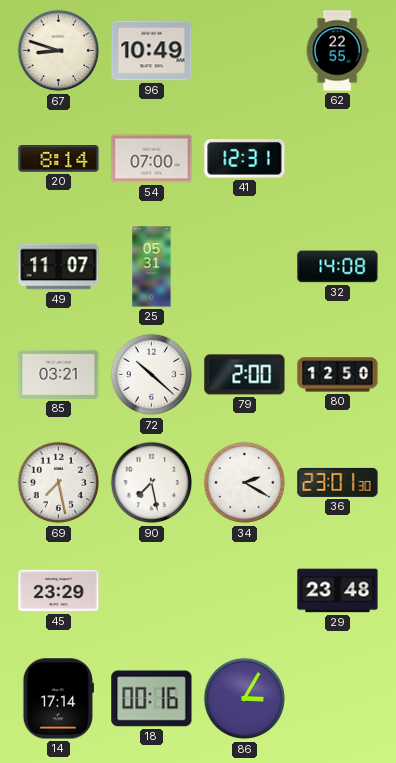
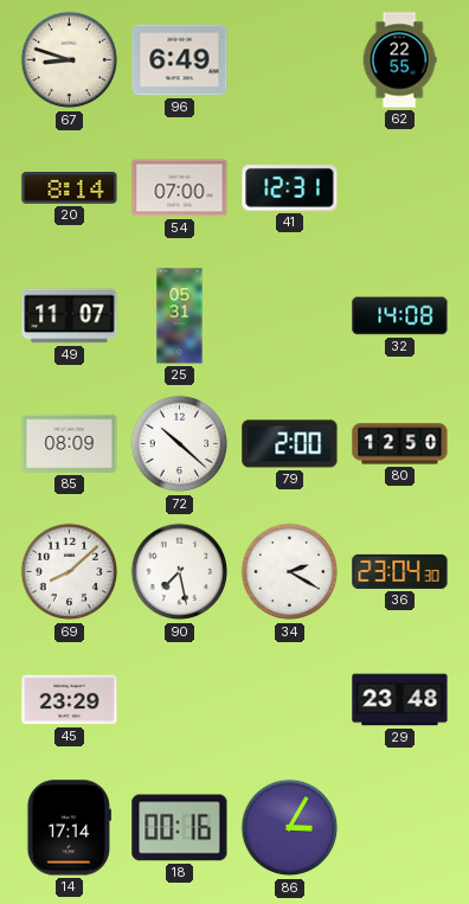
96: 10:49 -> 6:49 (180, 60)
85: 03:21 -> 08:09 (70, 443)
69: 7:28 -> 8:08 (70, 572)
36: 23:01 -> 23:04 (400, 571)
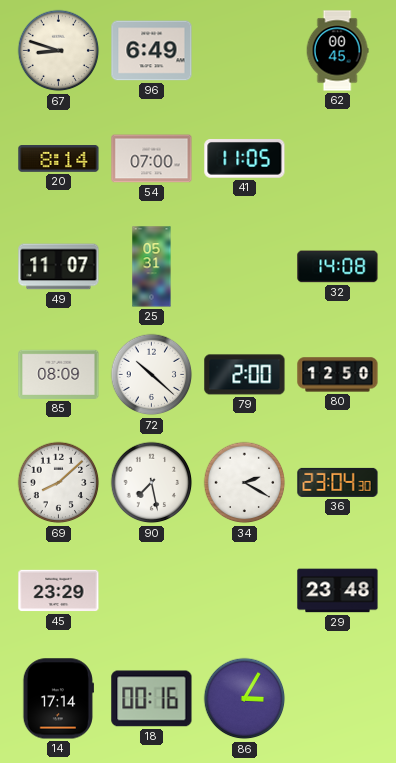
62: 22:55 -> 00:45 (337, 51)
41: 12:31 -> 11:05 (245, 159)
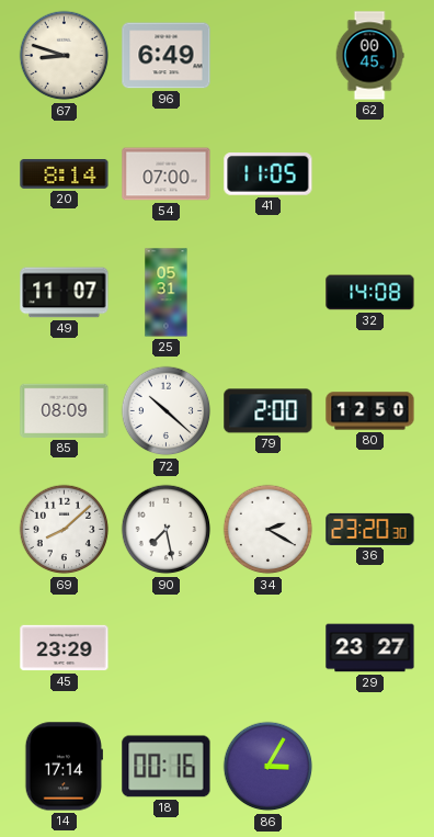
36: 23:04 -> 23:20 (370, 529)
29: 23:48 -> 23:27 (370, 648)
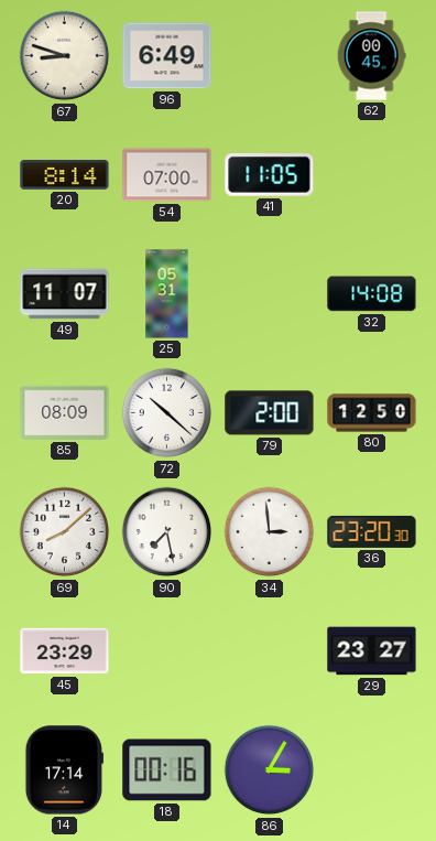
34: 2:20 -> 2:59 (270, 532)
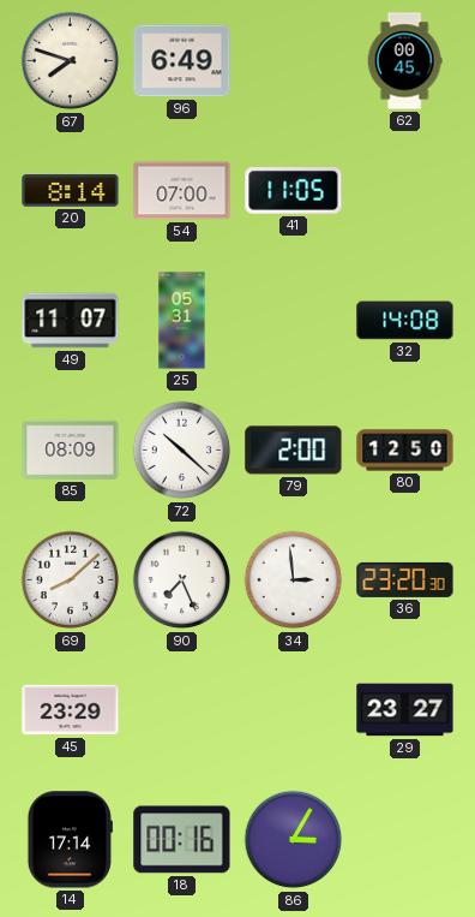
67: 8:48 -> 7:48 (71, 61)
90: 7:28 -> 7:26 (182, 580)
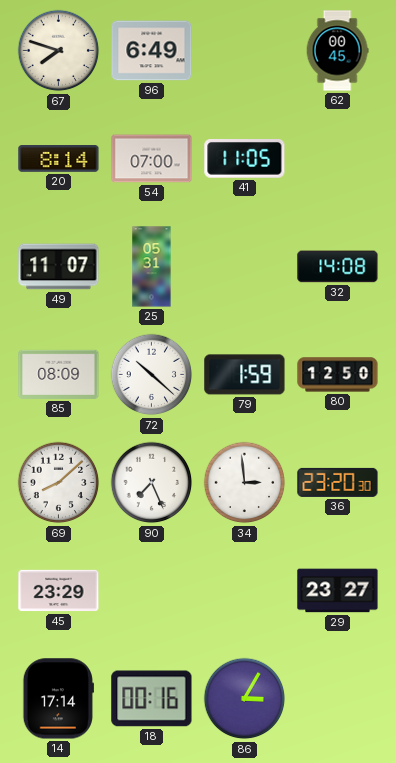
79: 2:00 -> 1:59 (245, 375)
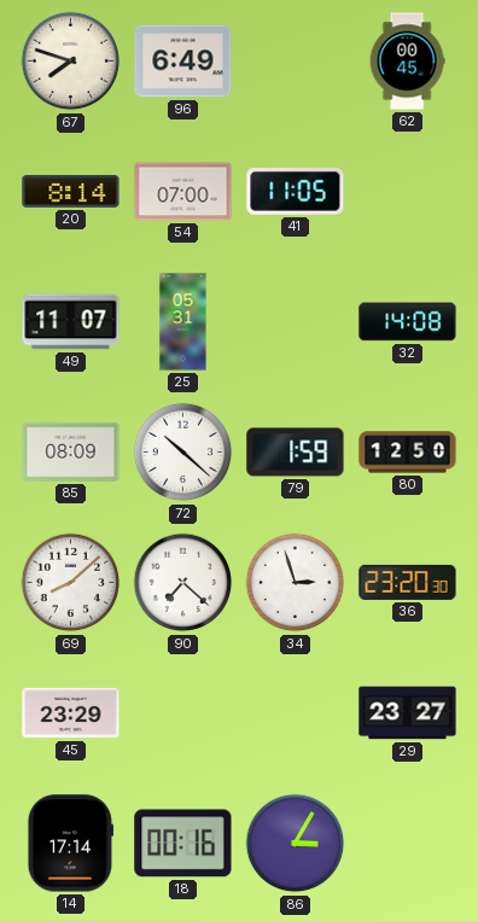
90: 7:26 -> 7:22 (183, 583)
34: 2:59 -> 2:57 (296, 583)
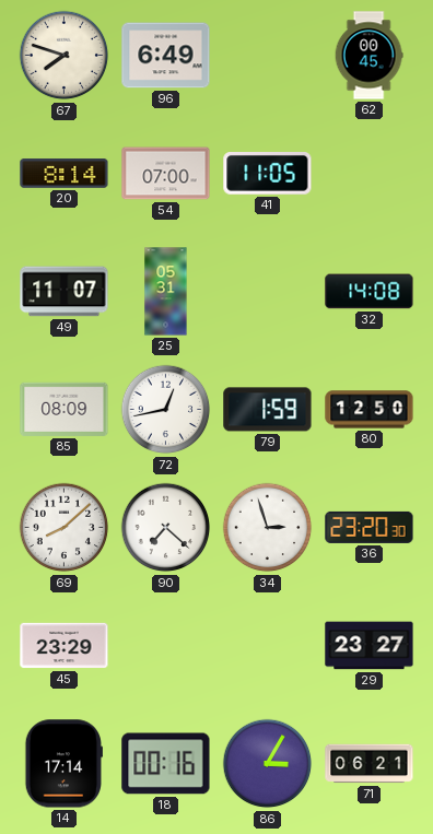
72: 10:22 -> 12:43 (166, 410)
71: none -> 06:21 (370, 764)
